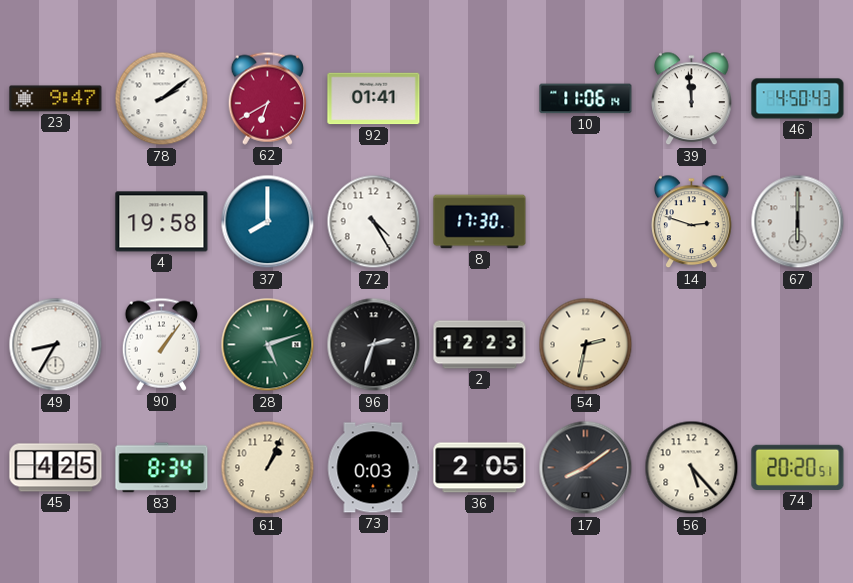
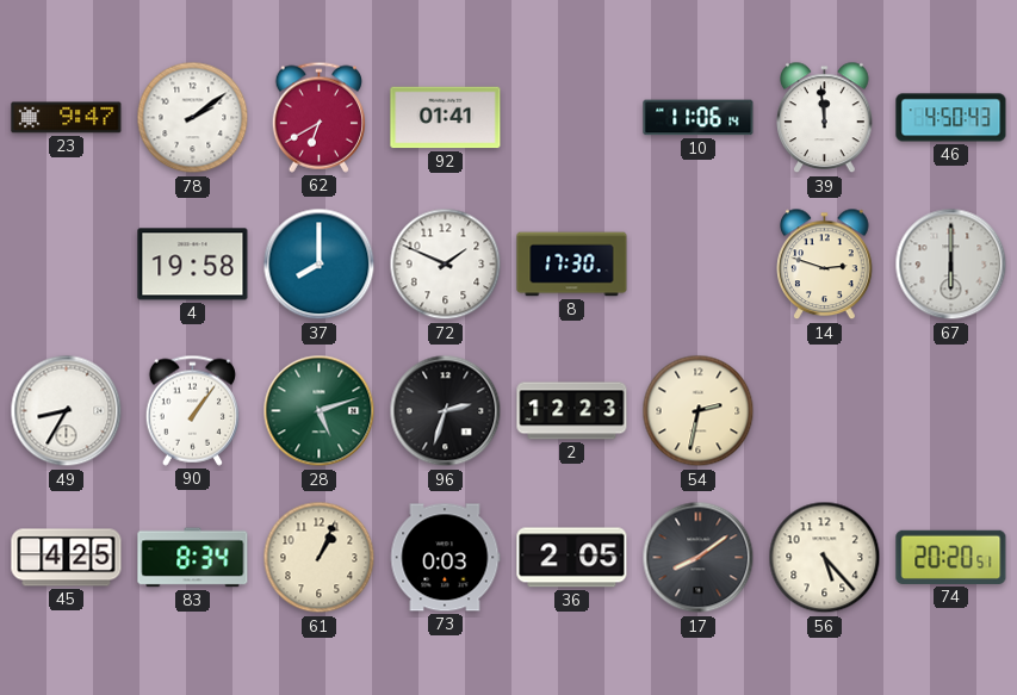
72: 4:25 -> 1:49 (446, 265)
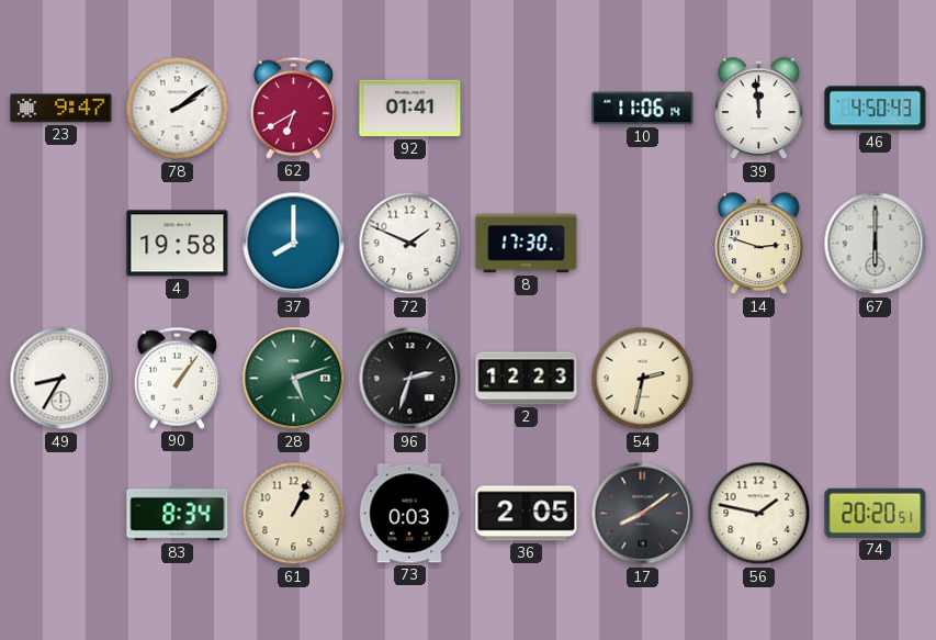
45: 4:25 -> none (67, 558)
56: 5:23 -> 1:47 (759, 514)
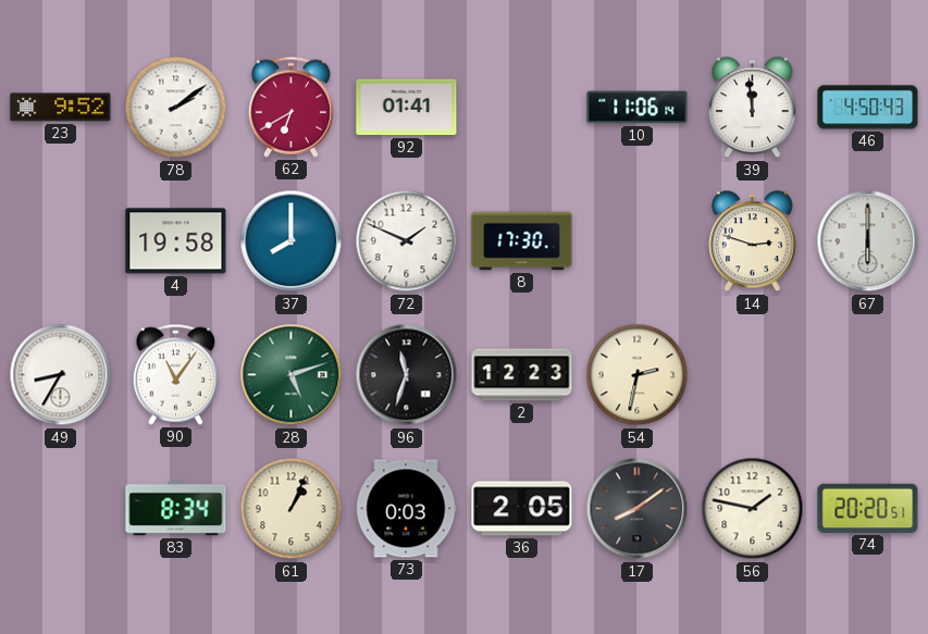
23: 9:47 -> 9:52 (61, 108)
90: 1:06 -> 11:06 (175, 374)
96: 2:33 -> 11:33 (407, 375)
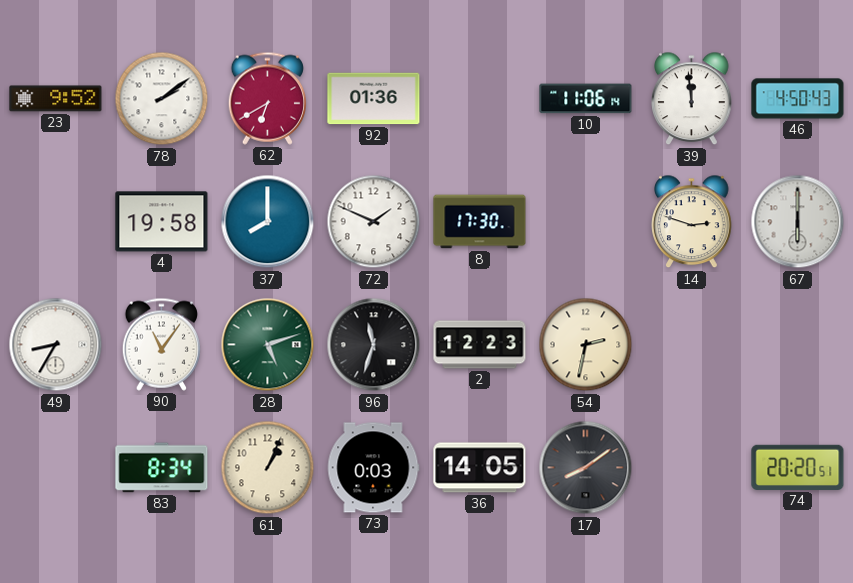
92: 01:41 -> 01:36 (374, 99)
36: 2:05 -> 14:05 (480, 468)
56: 1:47 -> none (753, 509)
